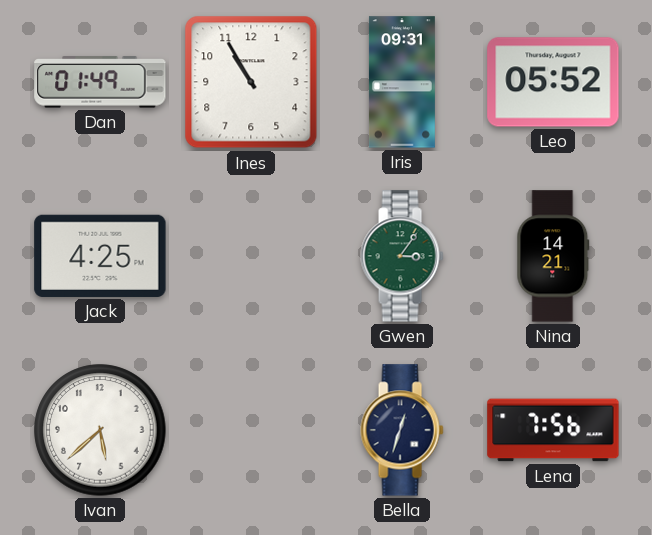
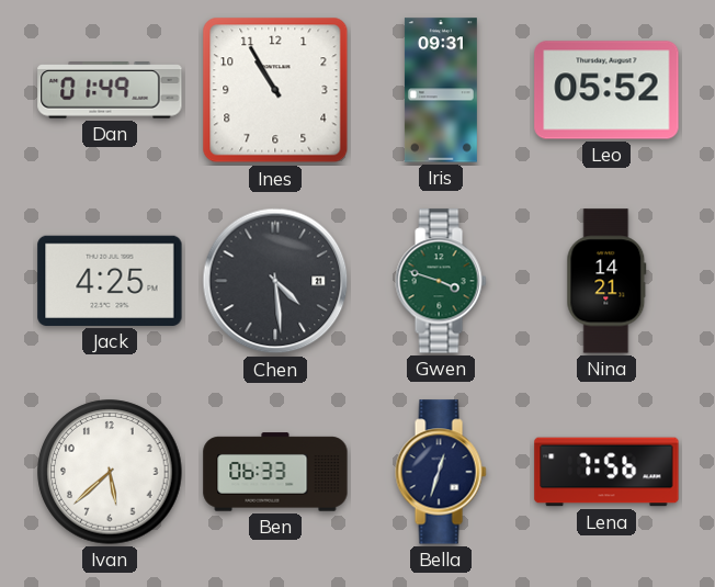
Chen: none -> 4:29 (275, 281)
Gwen: 3:06 -> 3:48 (441, 281)
Ben: none -> 06:33 (275, 472)
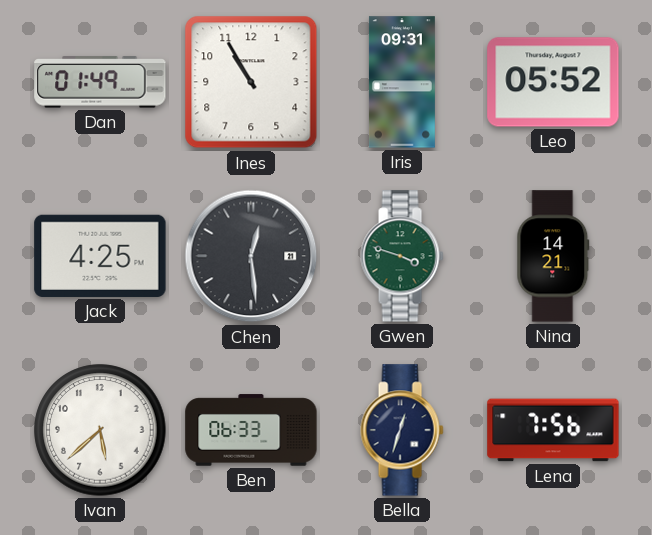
Chen: 4:29 -> 12:29 (251, 256)
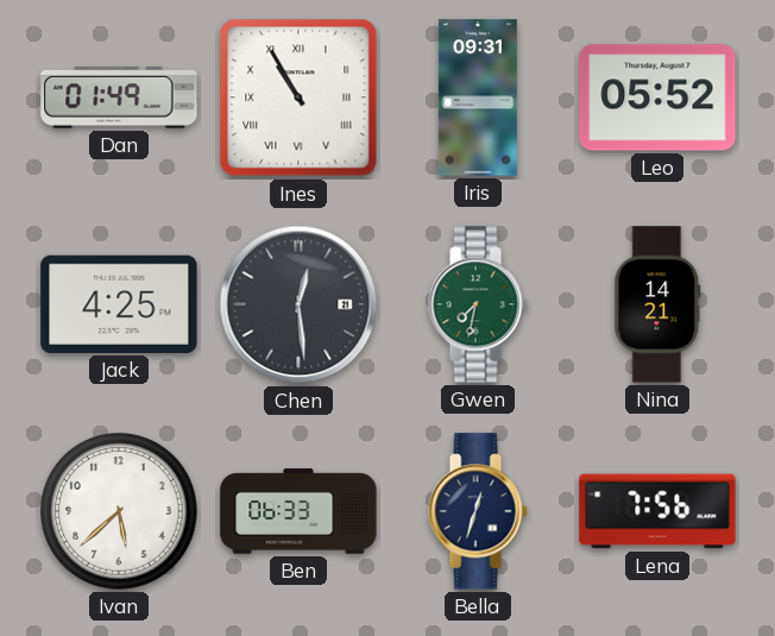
Ines numerals: Arabic -> Roman (298, 97)
Gwen: 3:48 -> 7:32 (478, 304)
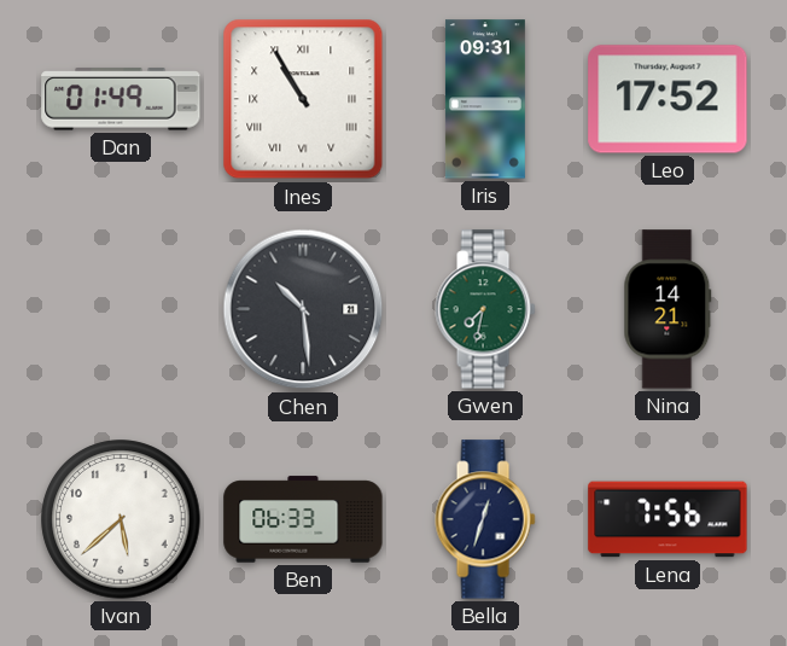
Leo: 05:52 -> 17:52 (668, 99)
Jack: 4:25 -> none (119, 304)
Chen: 12:29 -> 10:29 (303, 309)
